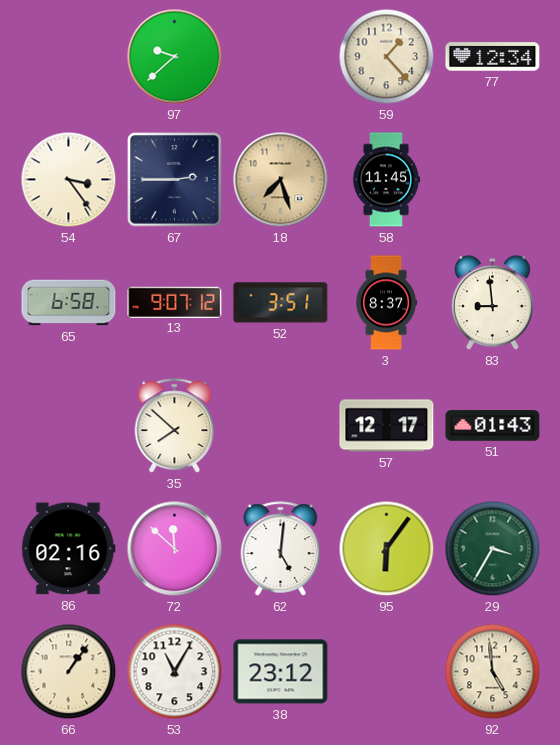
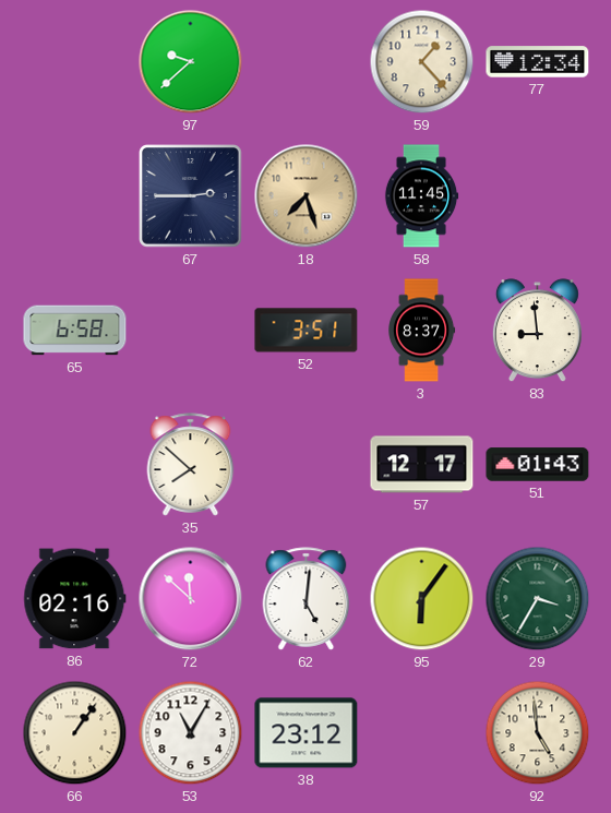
54: 3:24 -> none (69, 180)
13: 9:07 -> none (175, 302)
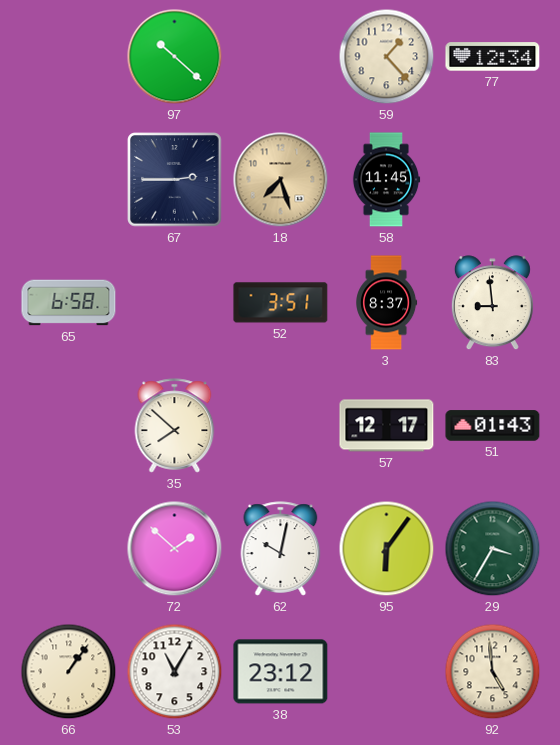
97: 9:38 -> 10:22 (175, 57)
86: 02:16 -> none (75, 599)
72: 11:52 -> 1:52 (175, 549)
62: 5:01 -> 10:02 (281, 549)
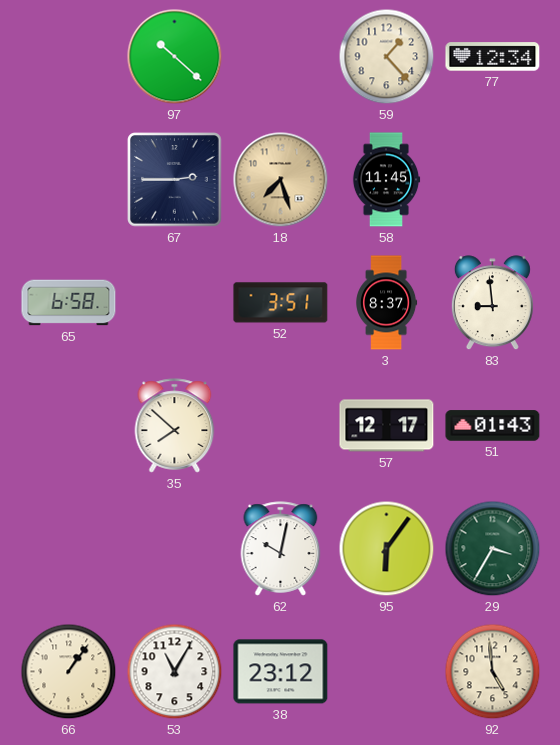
72: 1:52 -> none (175, 549)
